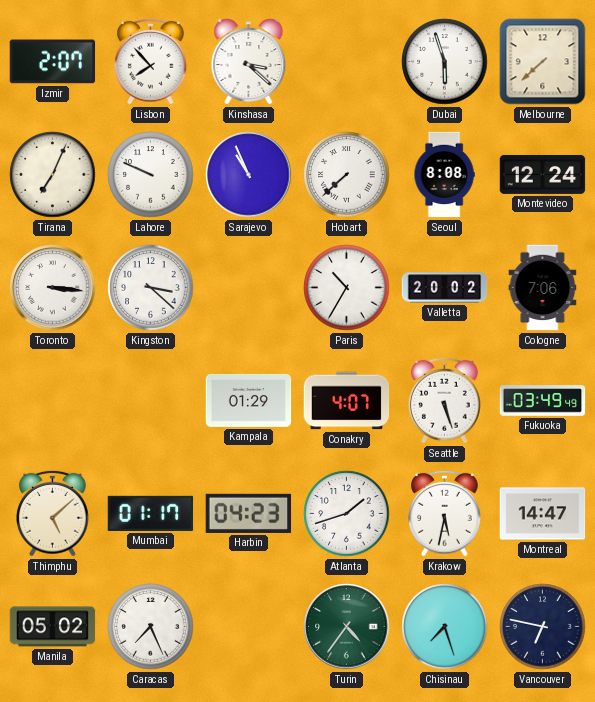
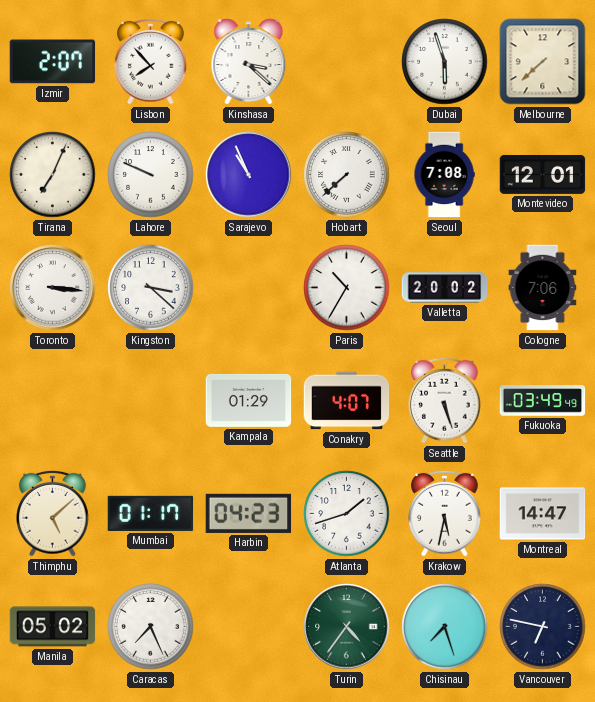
Seoul: 8:08 -> 7:08 (444, 175)
Montevideo: 12:24 -> 12:01 (543, 174)
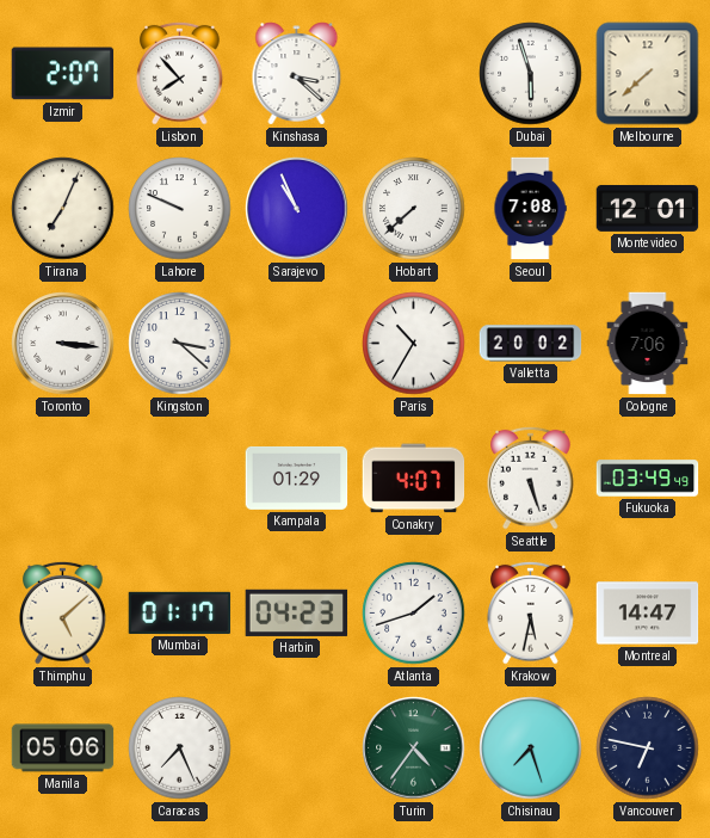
Manila: 05:02 -> 05:06 (63, 748)
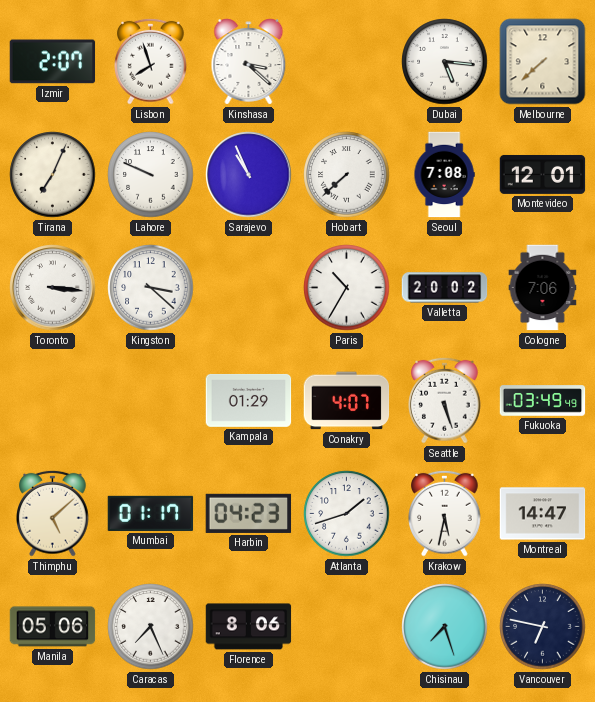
Lisbon: 7:53 -> 7:57 (151, 61)
Dubai: 5:57 -> 5:16 (445, 62)
Florence: none -> 8:06 (249, 627)
Turin: 4:36 -> none (414, 748)
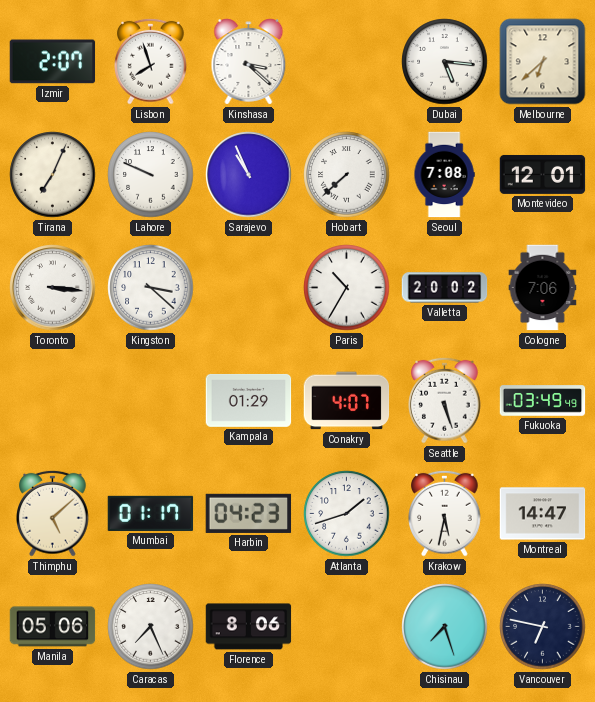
Melbourne: 7:38 -> 6:38 (543, 62)
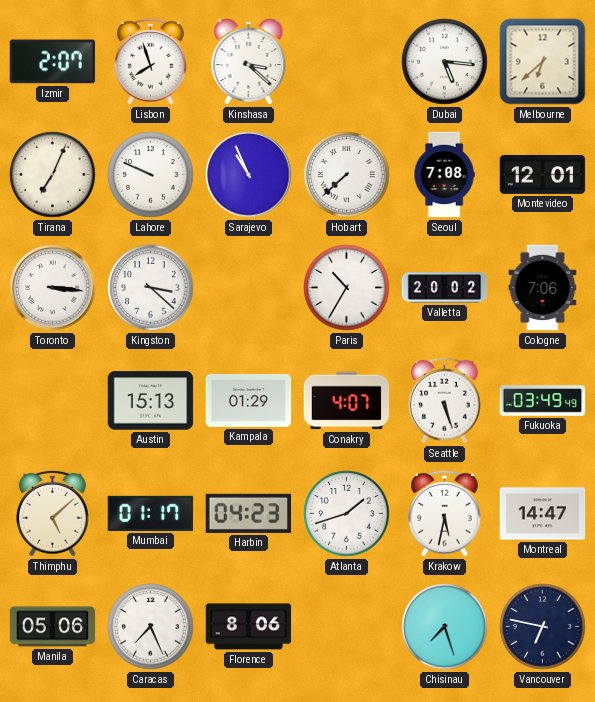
Austin: none -> 15:13 (151, 401)
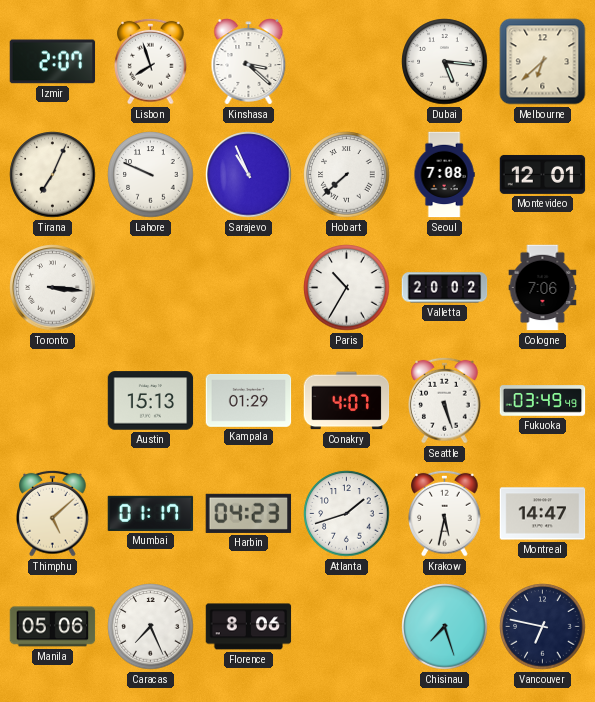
Kingston: 3:22 -> none (151, 288)
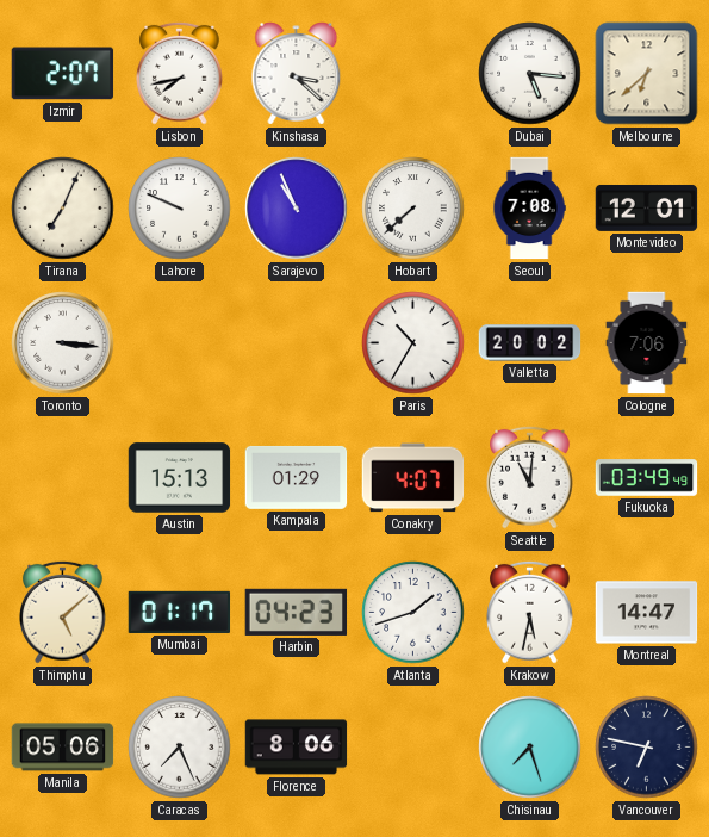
Lisbon: 7:57 -> 7:43 (180, 73)
Seattle: 5:27 -> 11:01 (530, 477)
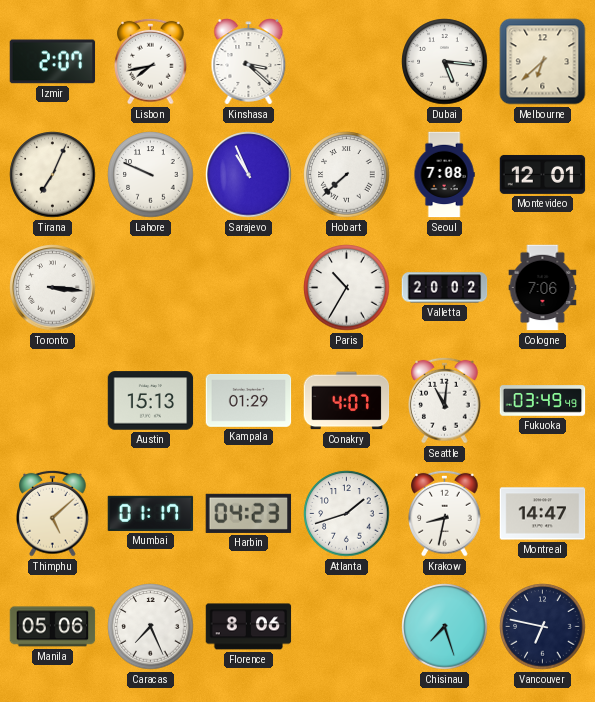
Krakow: 5:32 -> 8:32 (445, 513)
